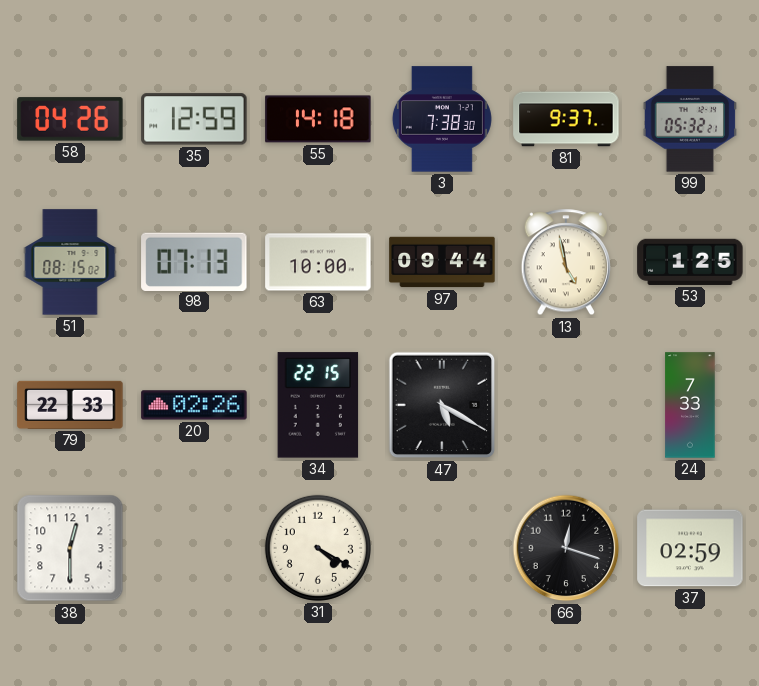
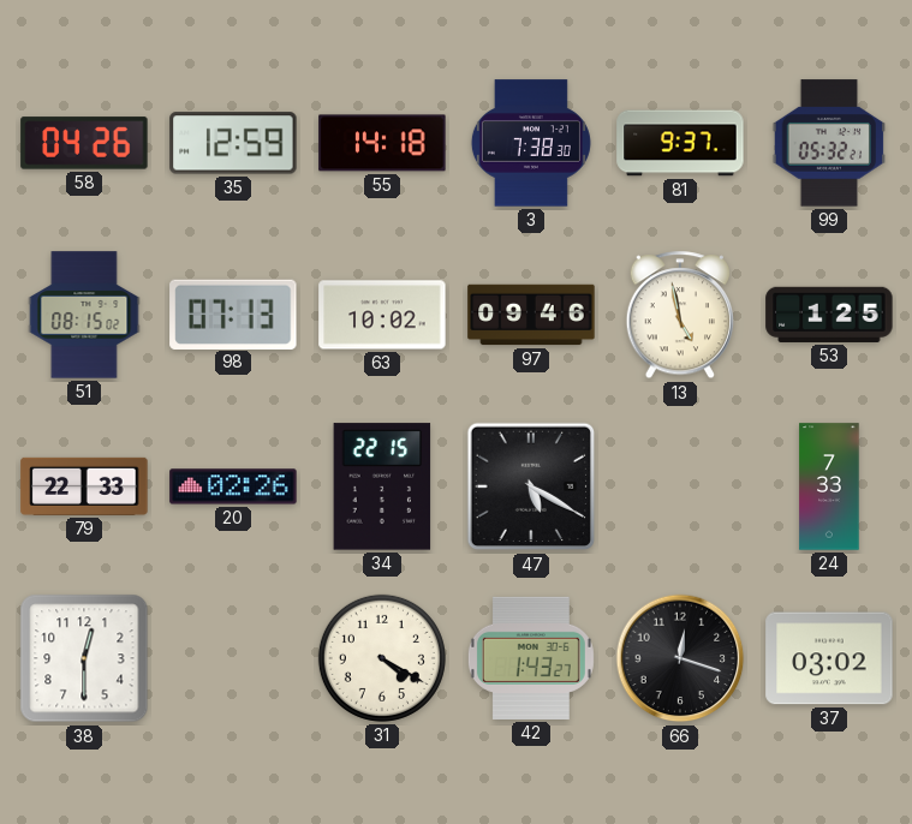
63: 10:00 -> 10:02 (382, 315)
97: 09:44 -> 09:46 (531, 315)
42: none -> 1:43 (531, 658)
37: 02:59 -> 03:02 (829, 658)
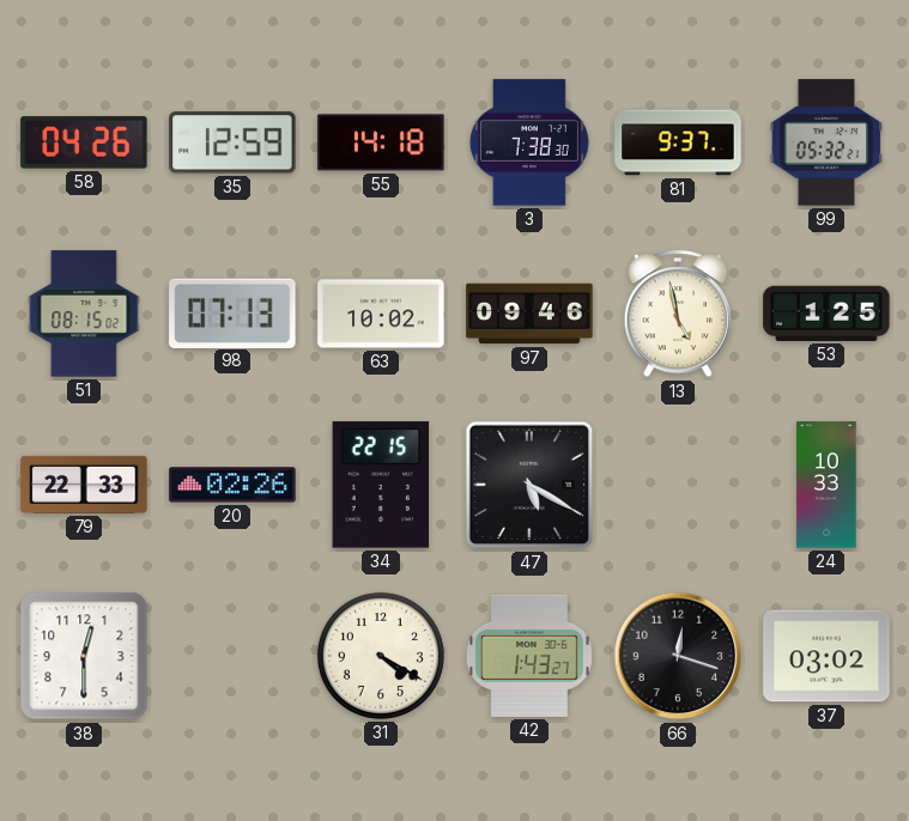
24: 7:33 -> 10:33 (826, 485)
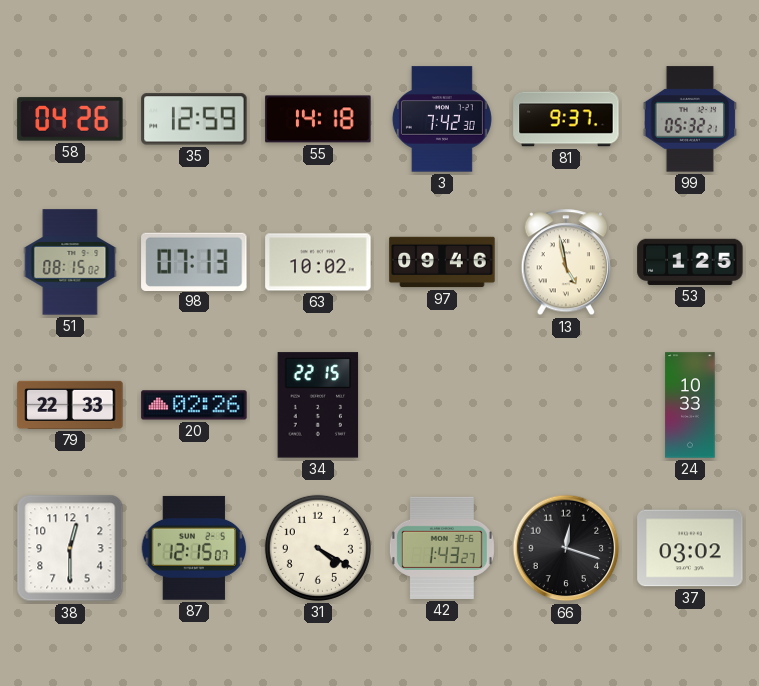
3: 7:38 -> 7:42 (442, 119)
47: 5:20 -> none (529, 485)
87: none -> 12:15 (194, 548)
